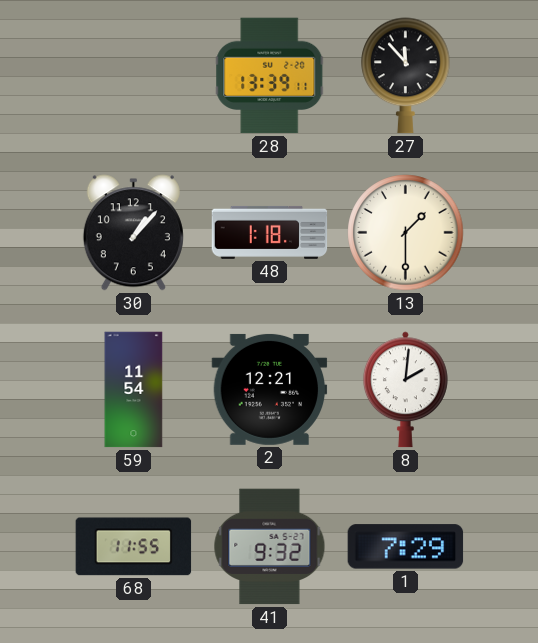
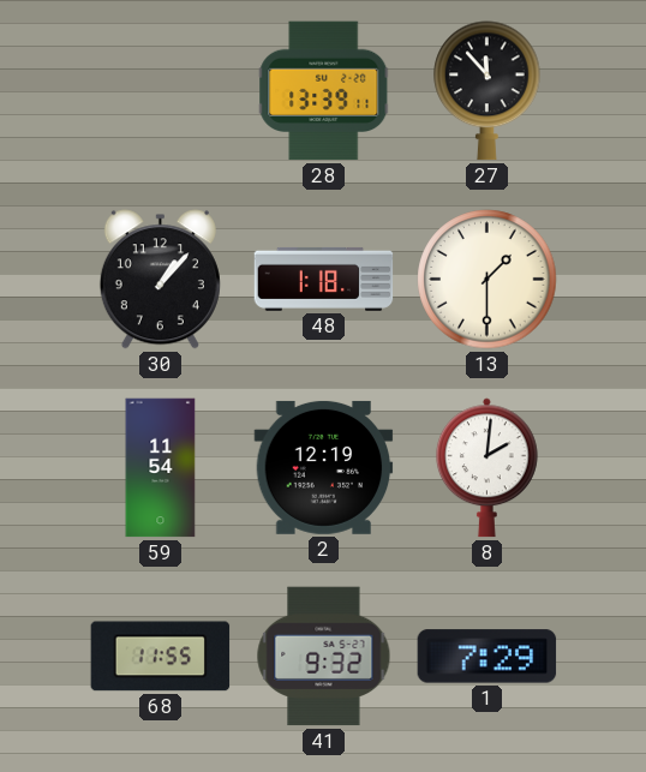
2: 12:21 -> 12:19 (324, 467)
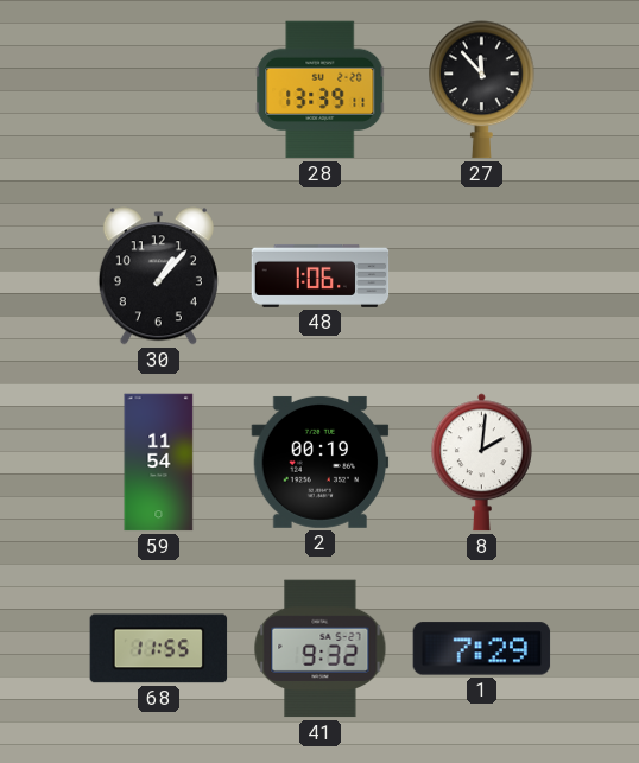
48: 1:18 -> 1:06 (321, 275)
13: 1:30 -> none (488, 280)
2: 12:19 -> 00:19 (321, 462)
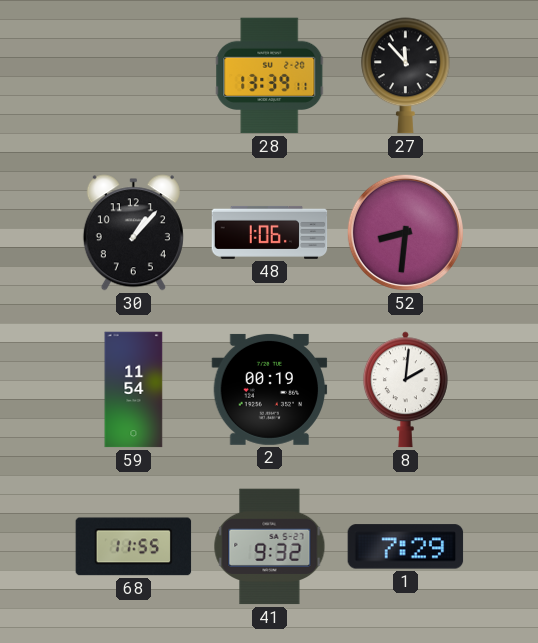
52: none -> 8:31 (405, 232)
